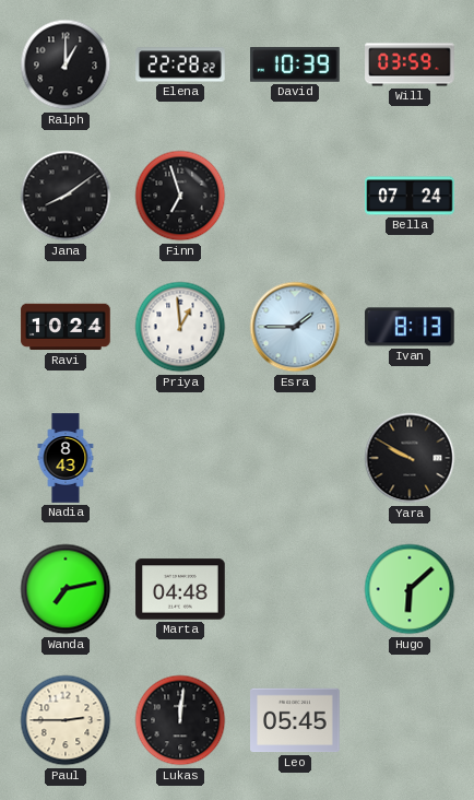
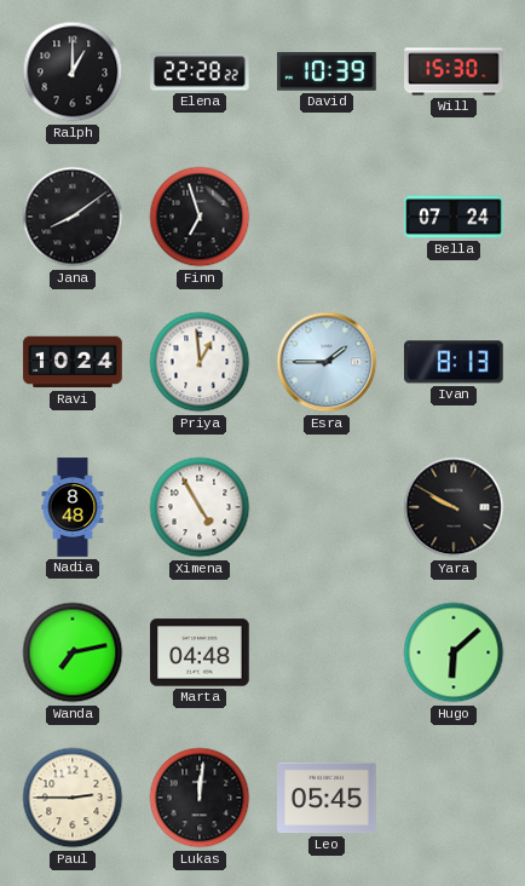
Will: 03:59 -> 15:30 (454, 71)
Nadia: 8:43 -> 8:48 (73, 507)
Ximena: none -> 4:55 (200, 507)
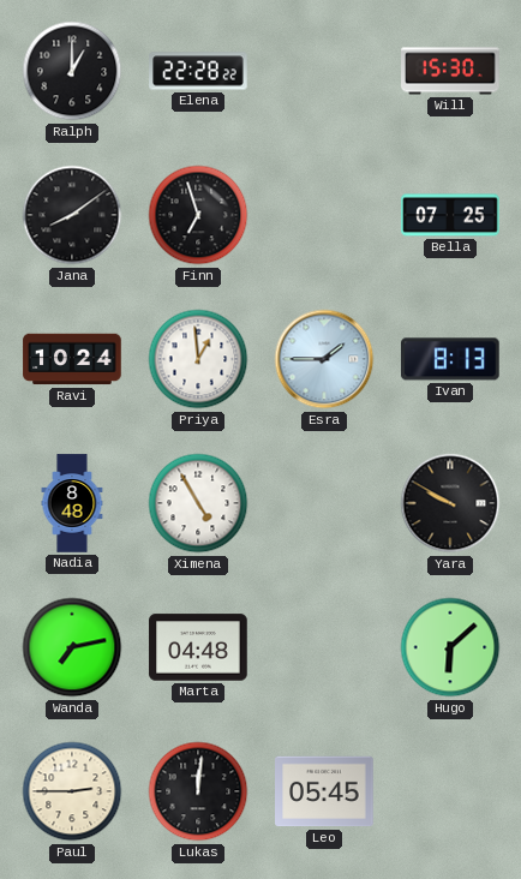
David: 10:39 -> none (327, 71)
Bella: 07:24 -> 07:25 (450, 215)
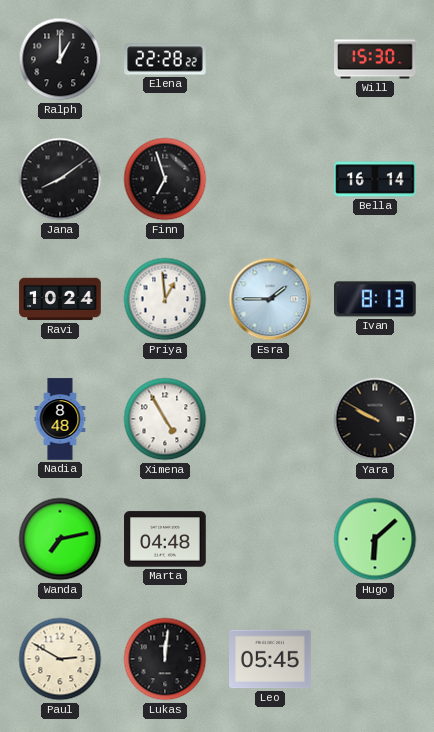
Bella: 07:25 -> 16:14 (375, 179)
Paul: 2:45 -> 2:50 (60, 659)
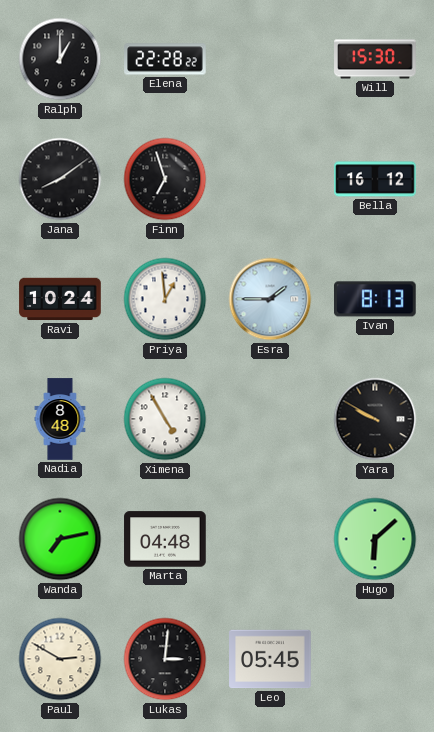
Bella: 16:14 -> 16:12 (375, 179)
Lukas: 12:01 -> 3:01 (165, 659)
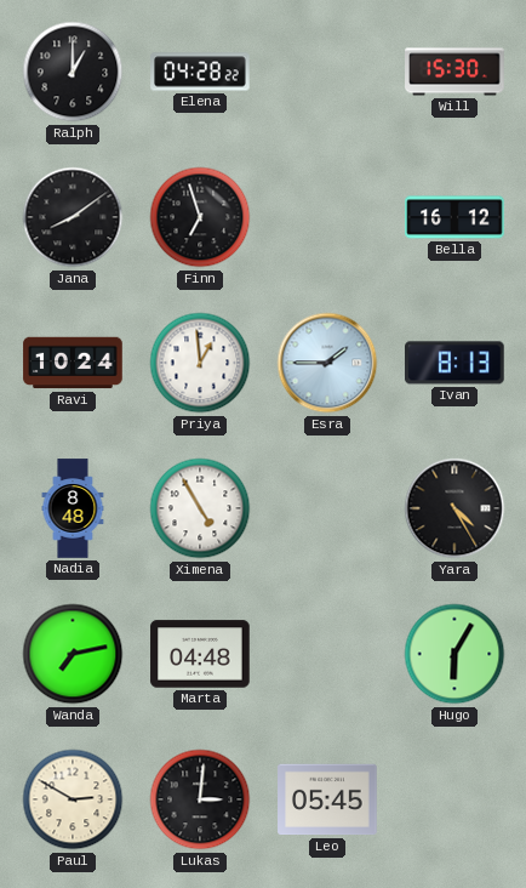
Elena: 22:28 -> 04:28 (200, 72)
Yara: 9:50 -> 4:25 (454, 508)
Hugo: 6:08 -> 6:05 (454, 654)
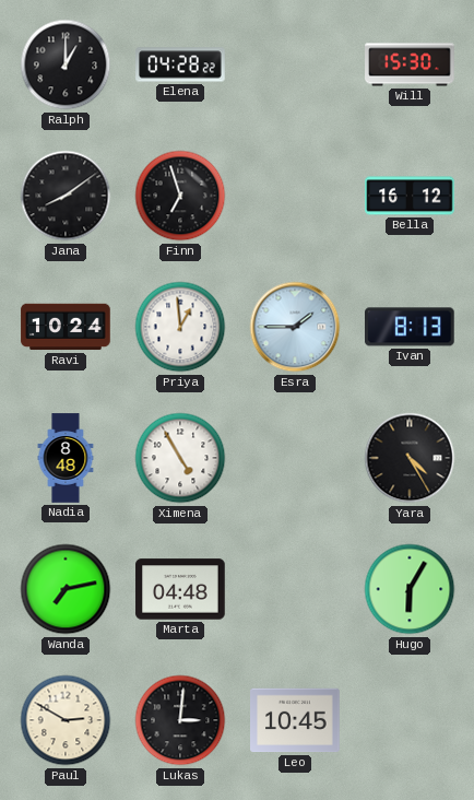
Leo: 05:45 -> 10:45 (295, 720)
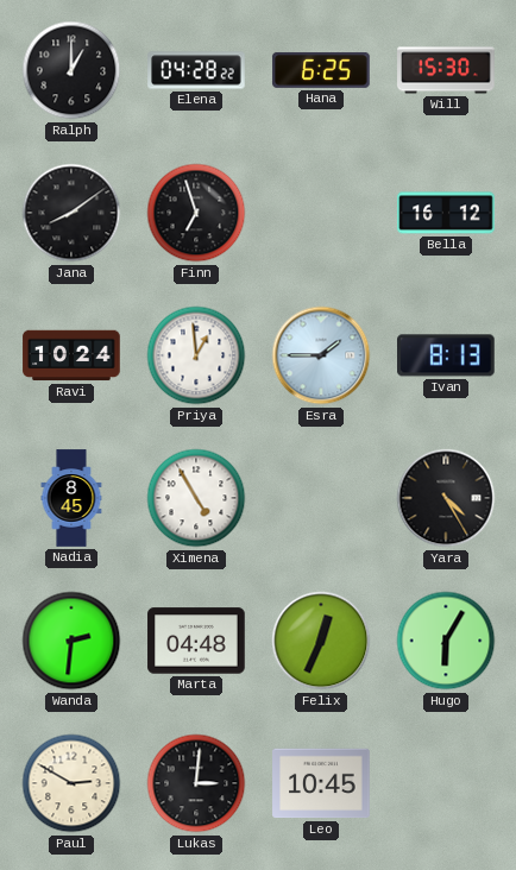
Hana: none -> 6:25 (321, 70)
Nadia: 8:48 -> 8:45 (71, 498)
Wanda: 7:13 -> 2:31 (71, 641)
Felix: none -> 12:34 (321, 641)
